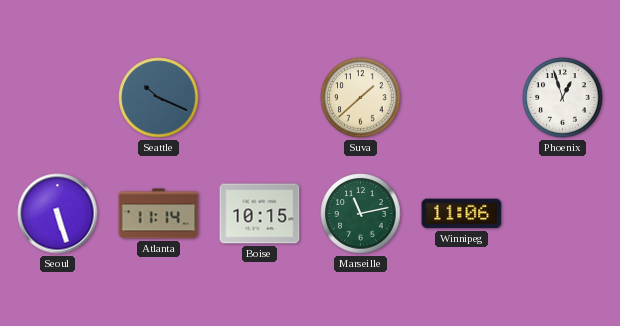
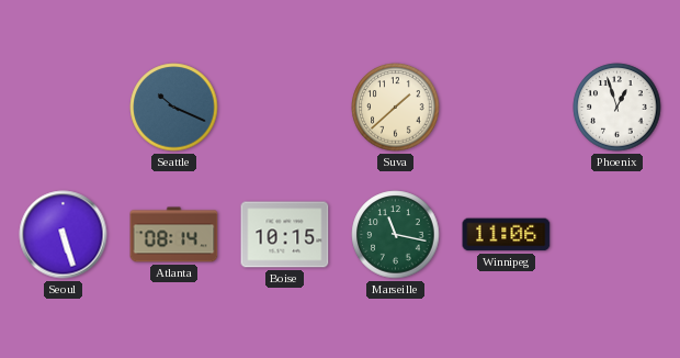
Atlanta: 11:14 -> 08:14 (174, 235)
Marseille: 11:13 -> 11:17 (396, 235)
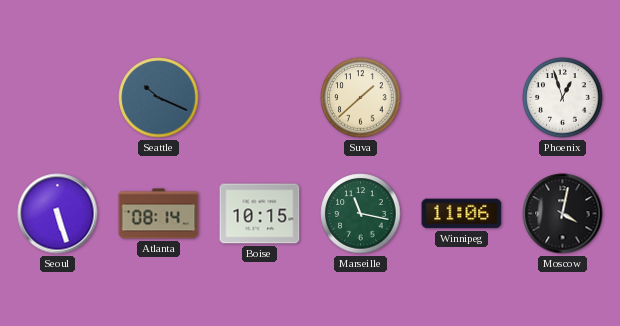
Moscow: none -> 4:02 (563, 214)
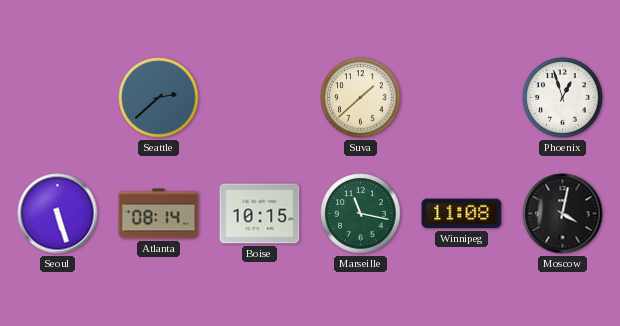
Seattle: 10:19 -> 2:38 (159, 98)
Winnipeg: 11:06 -> 11:08 (462, 214)
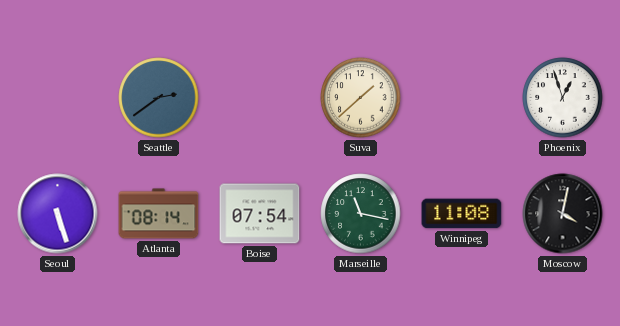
Seattle: 2:38 -> 2:39 (159, 98)
Boise: 10:15 -> 07:54 (260, 214)
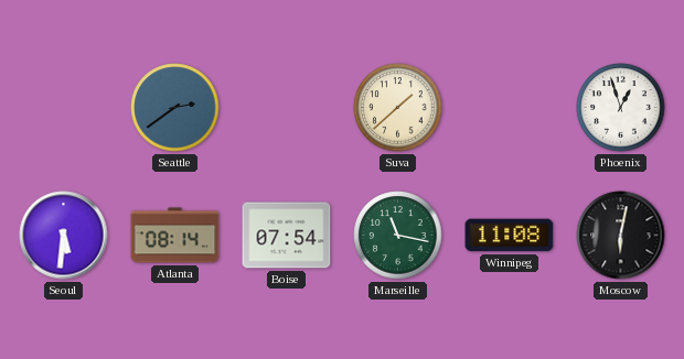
Seoul: 5:27 -> 5:31 (64, 236)
Moscow: 4:02 -> 6:02 (621, 236)
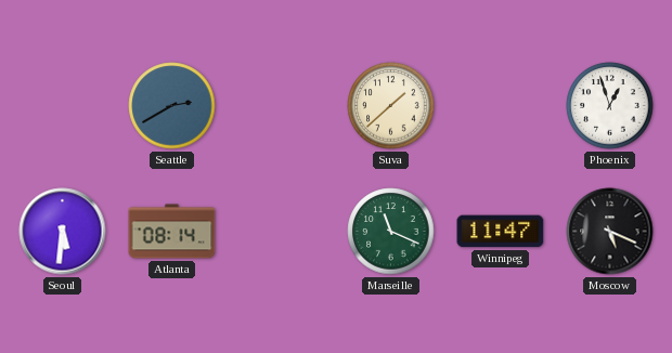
Seattle: 2:39 -> 2:40 (172, 106)
Boise: 07:54 -> none (287, 236)
Marseille: 11:17 -> 11:19 (391, 232)
Winnipeg: 11:08 -> 11:47 (501, 232)
Moscow: 6:02 -> 5:19 (610, 232)
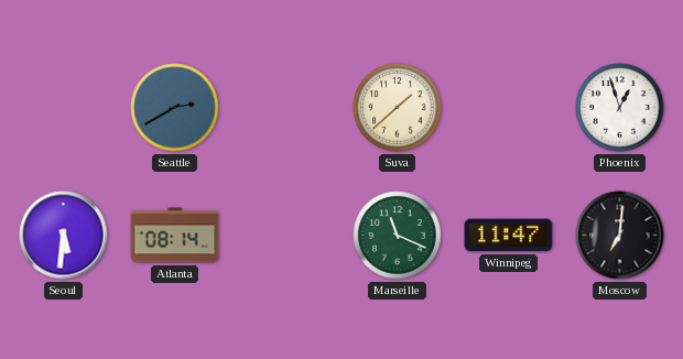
Moscow: 5:19 -> 7:01 (620, 236)
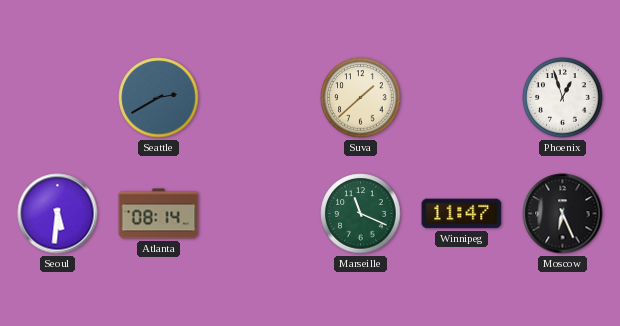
Moscow: 7:01 -> 6:26 (563, 214)
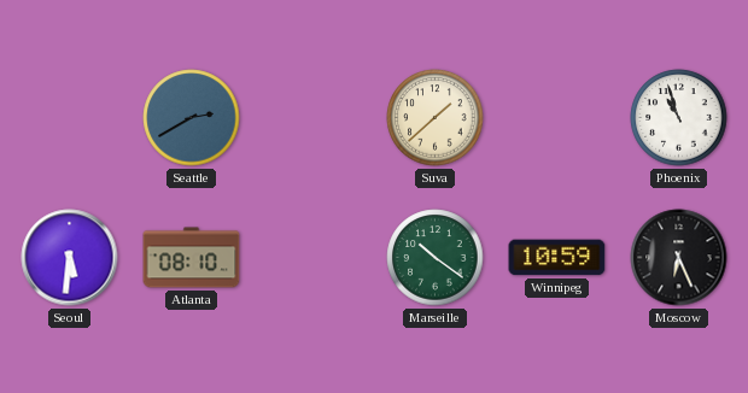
Phoenix: 12:57 -> 10:57 (679, 118)
Atlanta: 08:14 -> 08:10 (192, 258)
Marseille: 11:19 -> 10:21 (436, 258)
Winnipeg: 11:47 -> 10:59 (557, 258)
